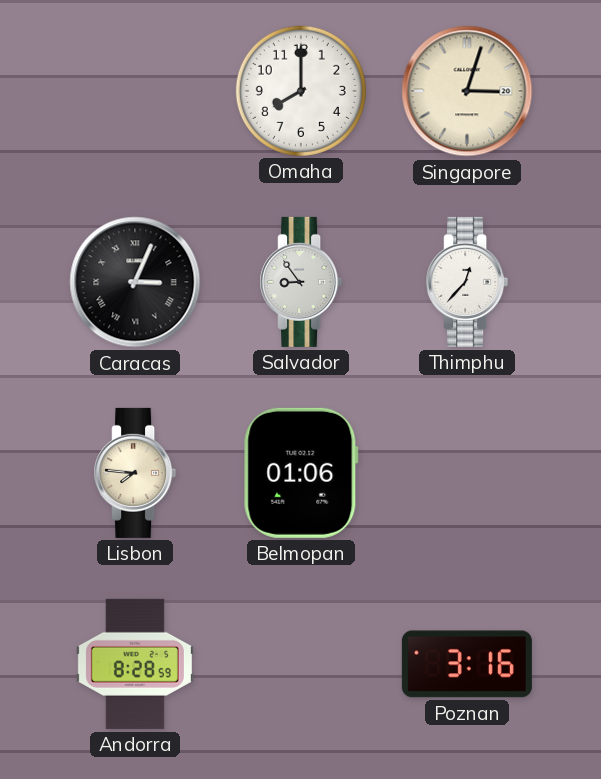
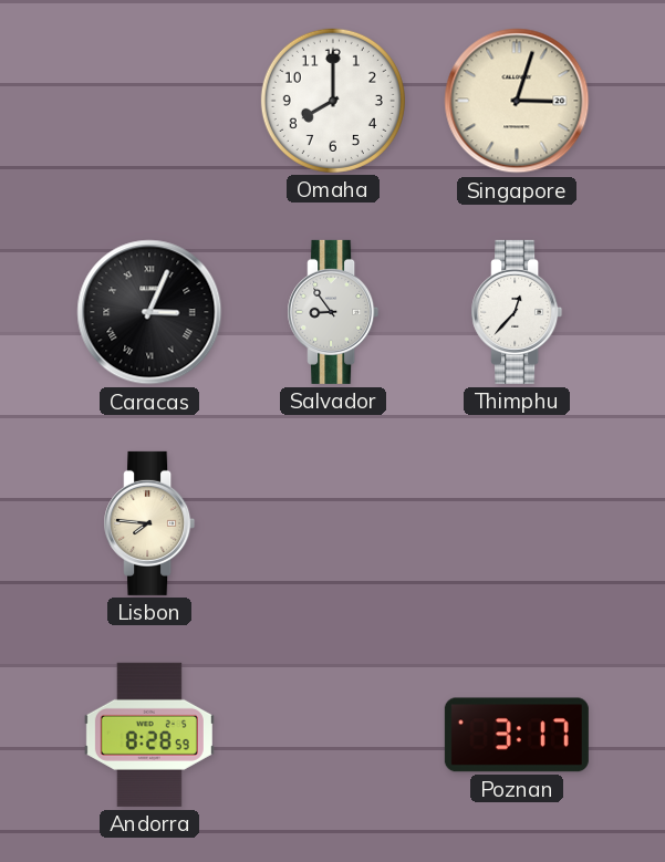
Belmopan: 01:06 -> none (301, 473)
Poznan: 3:16 -> 3:17 (517, 735)
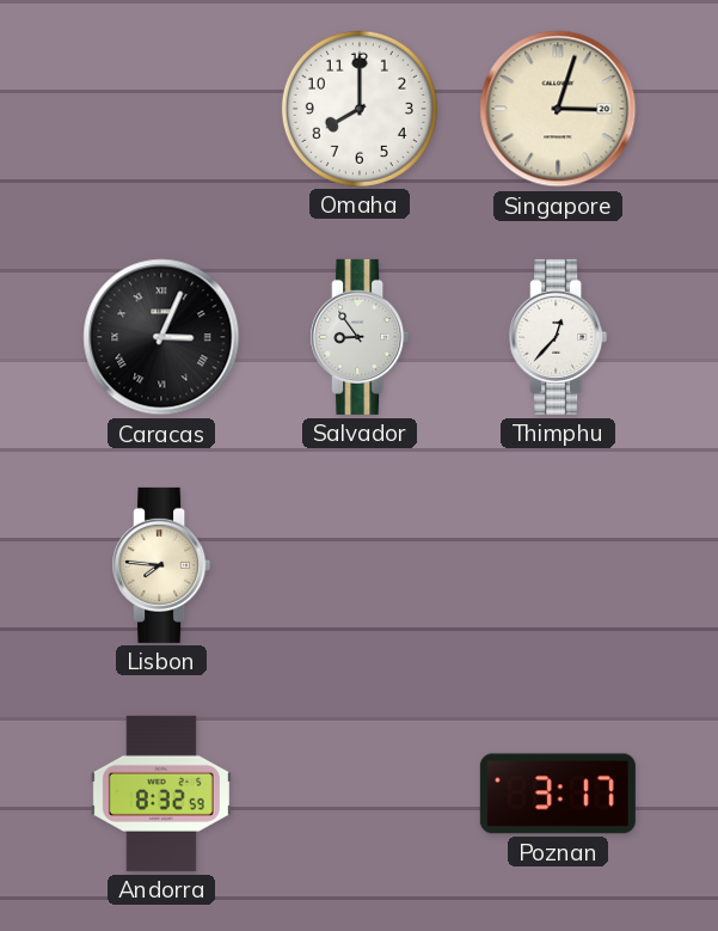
Andorra: 8:28 -> 8:32 (161, 794)
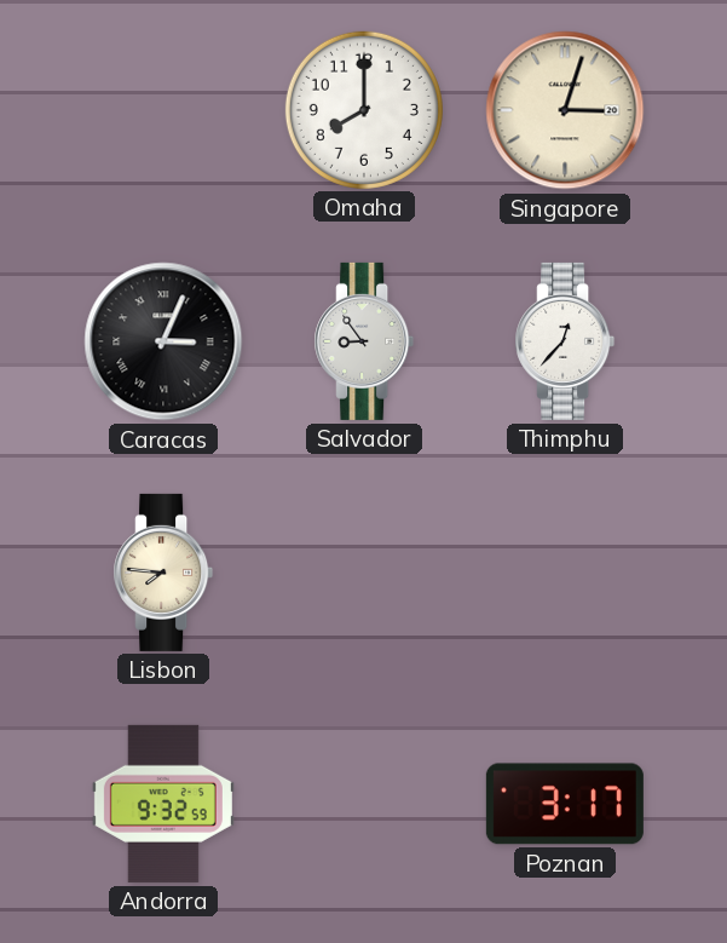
Andorra: 8:32 -> 9:32 (163, 804)
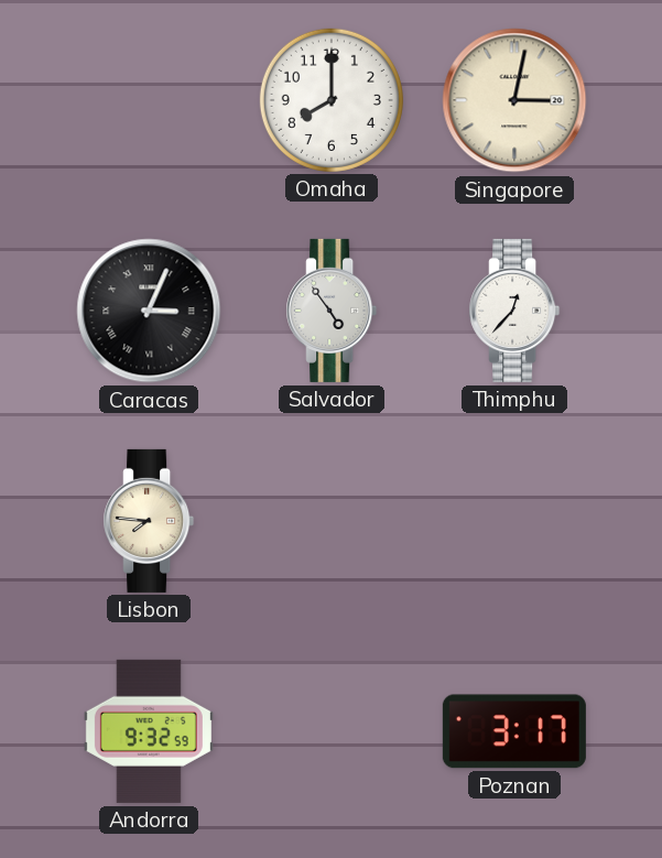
Singapore: 3:03 -> 3:02 (514, 100)
Salvador: 8:54 -> 4:54 (332, 311)
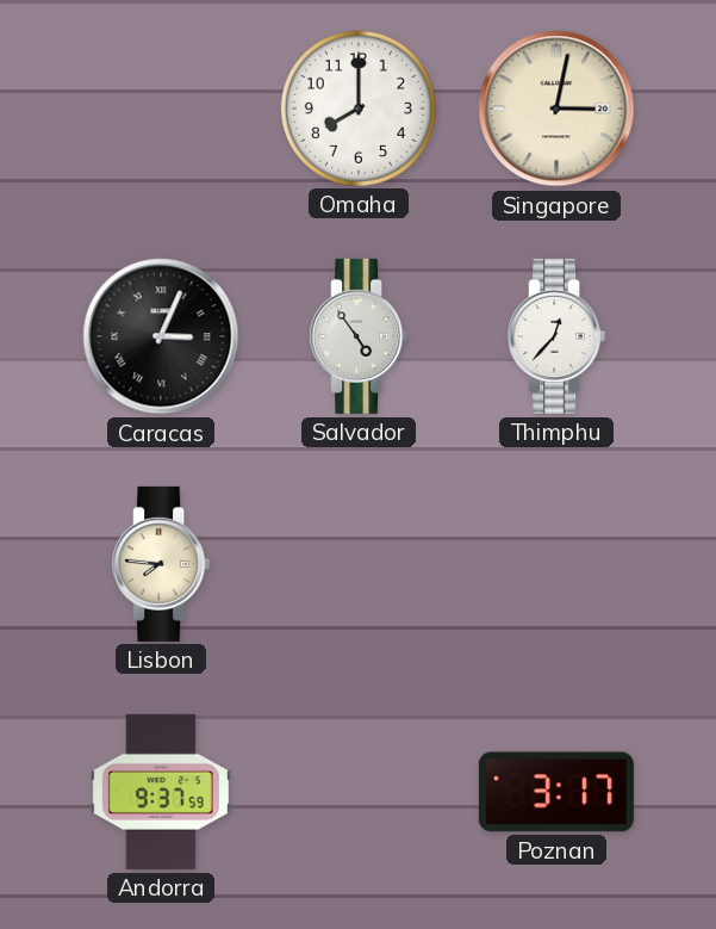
Andorra: 9:32 -> 9:37 (161, 792)
